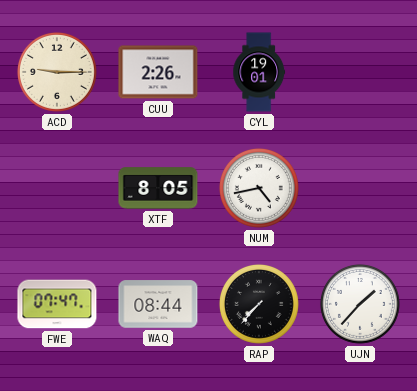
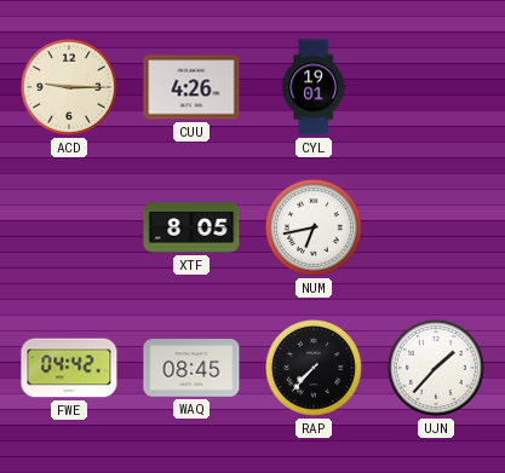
CUU: 2:26 -> 4:26 (191, 87)
NUM: 4:43 -> 6:43 (314, 227)
FWE: 07:47 -> 04:42 (69, 368)
WAQ: 08:44 -> 08:45 (191, 368)
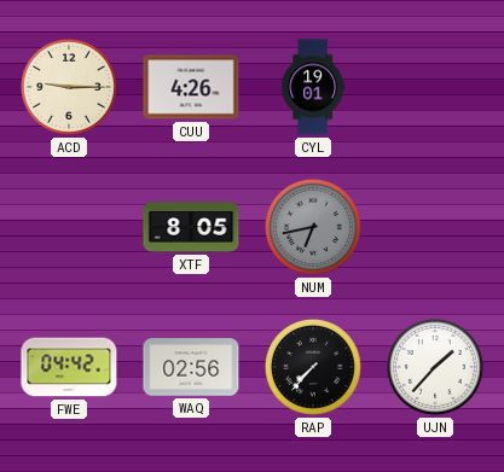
NUM dial: white -> grey (313, 227)
WAQ: 08:45 -> 02:56 (191, 367)
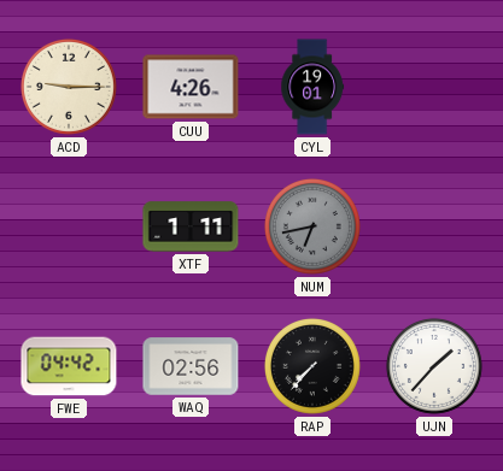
XTF: 8:05 -> 1:11 (191, 226)
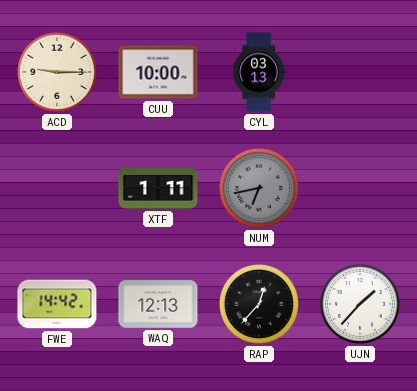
CUU: 4:26 -> 10:00 (158, 72)
CYL: 19:01 -> 03:13 (259, 72)
FWE: 04:42 -> 14:42 (57, 304)
WAQ: 02:56 -> 12:13 (158, 304)
RAP: 7:37 -> 12:37 (259, 304)
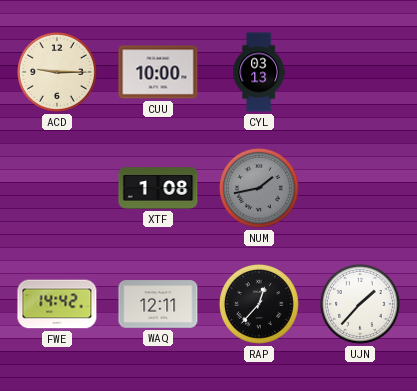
XTF: 1:11 -> 1:08 (158, 188)
NUM: 6:43 -> 1:43 (259, 188)
WAQ: 12:13 -> 12:11 (158, 304)
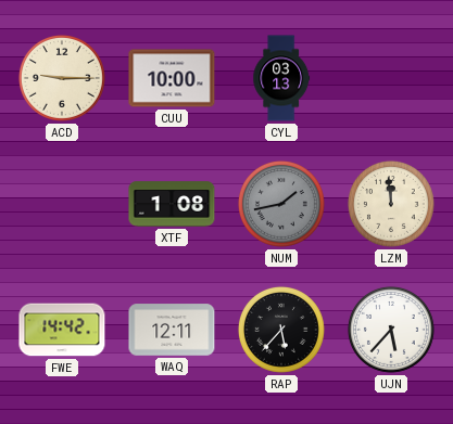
LZM: none -> 11:59 (391, 204)
RAP: 12:37 -> 5:37 (281, 330)
UJN: 1:37 -> 5:37 (391, 330)
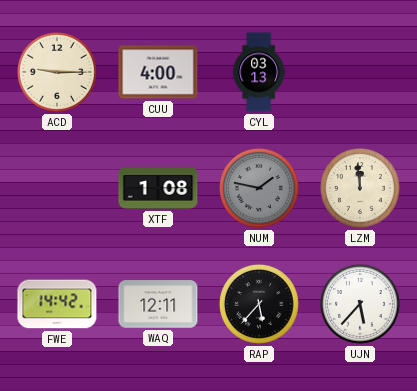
CUU: 10:00 -> 4:00 (158, 72)
NUM: 1:43 -> 1:47 (259, 188)
